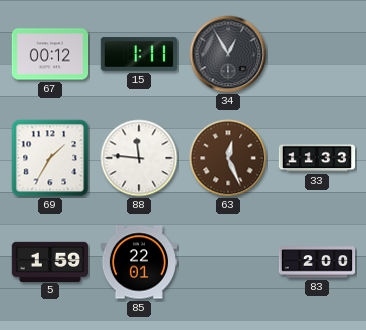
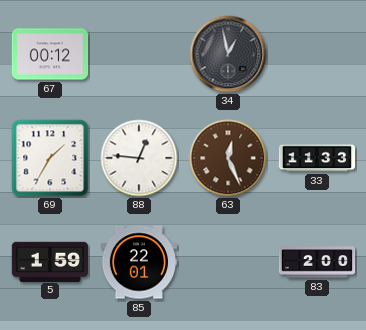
15: 1:11 -> none (139, 54)
34: 12:55 -> 12:58 (228, 54)
88: 11:46 -> 12:46 (139, 158)
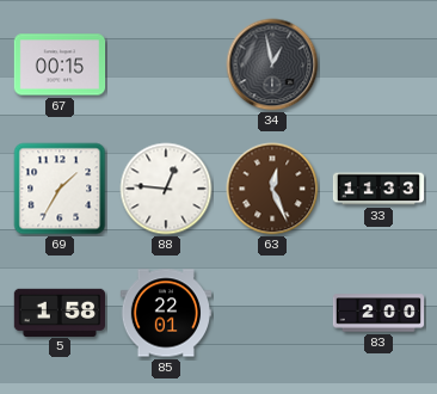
67: 00:12 -> 00:15 (60, 64)
5: 1:59 -> 1:58 (59, 312)
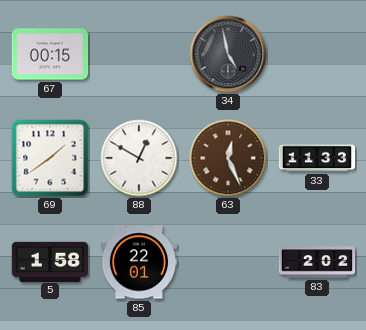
34: 12:58 -> 4:58 (228, 54)
69: 1:35 -> 1:39 (50, 158)
88: 12:46 -> 12:50 (139, 158)
83: 2:00 -> 2:02 (317, 262)
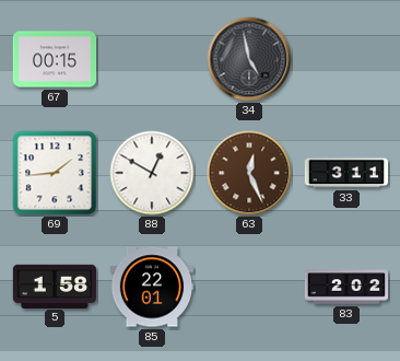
69: 1:39 -> 1:44 (55, 173)
33: 11:33 -> 3:11 (346, 173)
